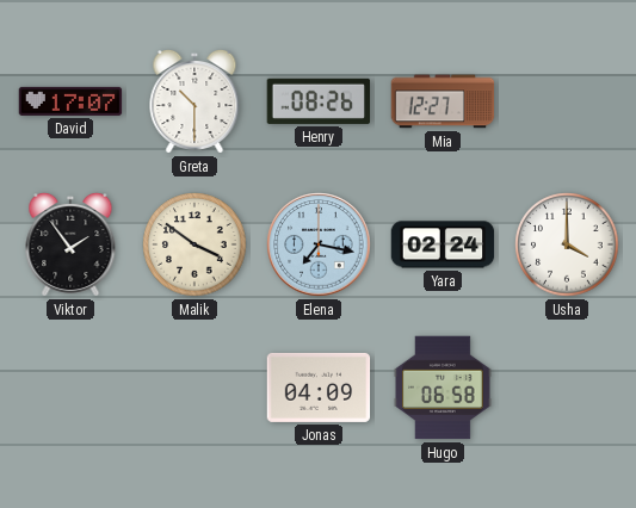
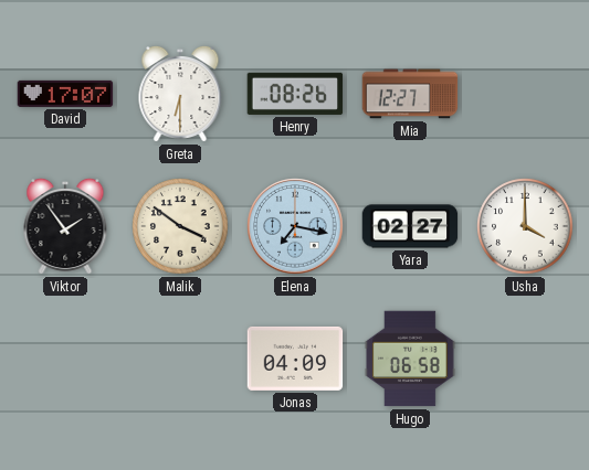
Greta: 10:30 -> 6:30 (180, 94)
Yara: 02:24 -> 02:27 (410, 226)
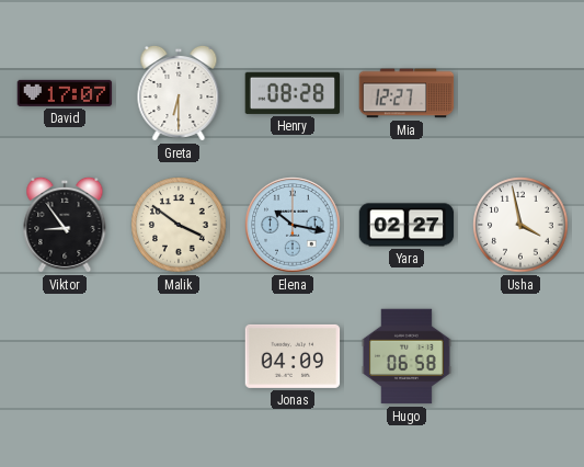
Henry: 08:26 -> 08:28 (293, 93)
Viktor: 1:54 -> 8:54 (65, 225)
Elena: 7:17 -> 10:17 (293, 225)
Usha: 4:00 -> 3:58 (520, 225)
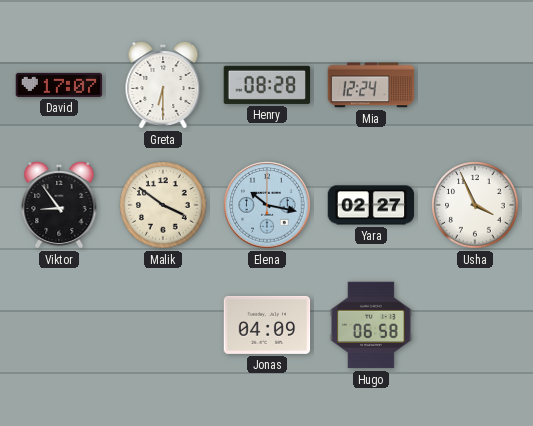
Mia: 12:27 -> 12:24 (371, 85)
Usha: 3:58 -> 3:56 (475, 205)
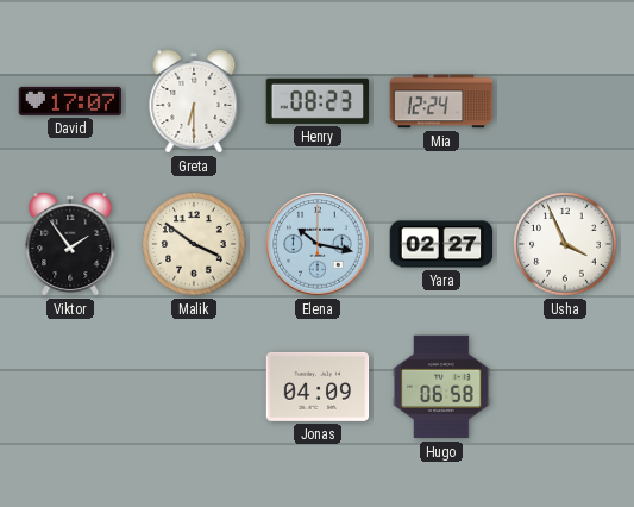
Henry: 08:28 -> 08:23 (318, 101)
Viktor: 8:54 -> 1:54 (70, 244)
